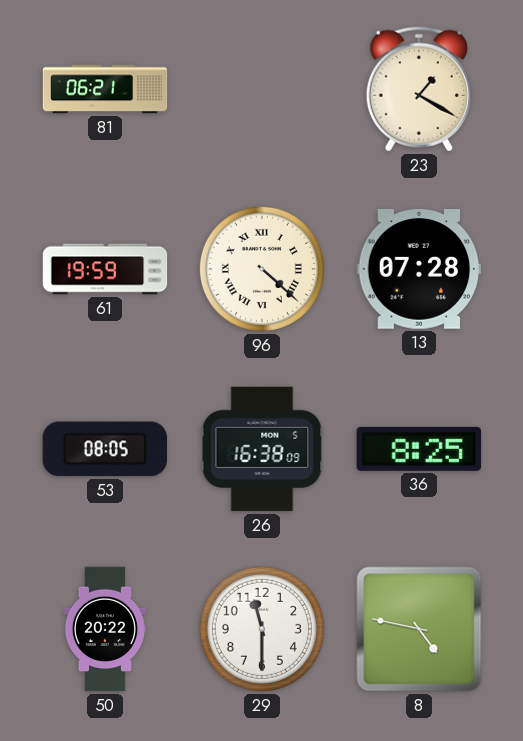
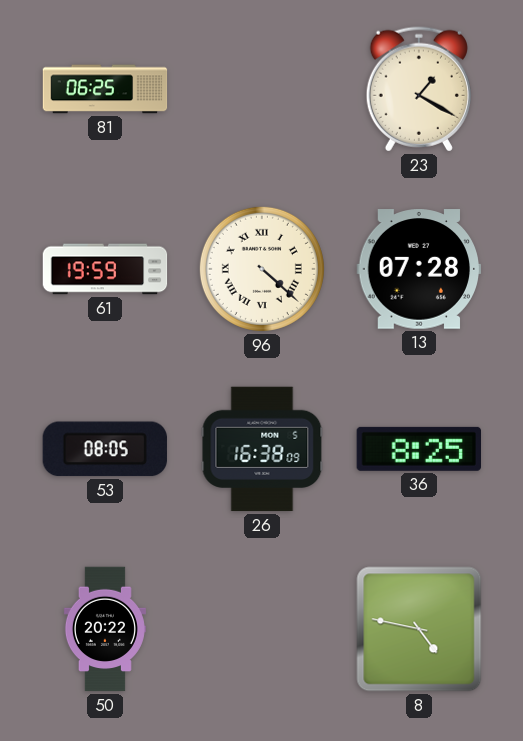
81: 06:21 -> 06:25 (105, 89)
29: 11:30 -> none (262, 629)
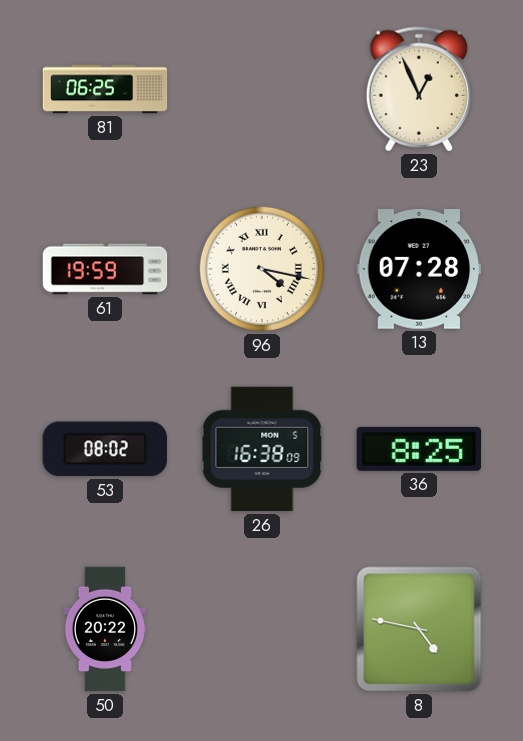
23: 1:20 -> 12:56 (419, 89)
96: 4:22 -> 4:17 (262, 269)
53: 08:05 -> 08:02 (105, 449)
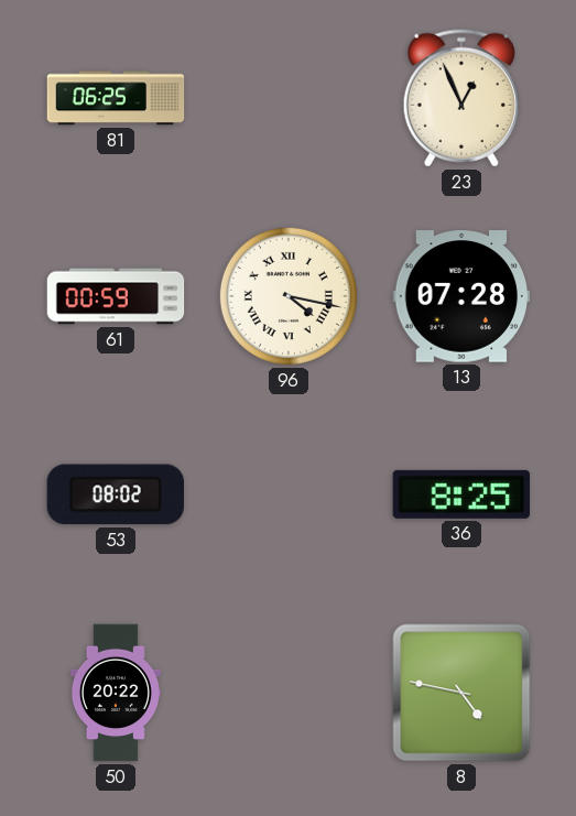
61: 19:59 -> 00:59 (116, 296)
26: 16:38 -> none (262, 449)
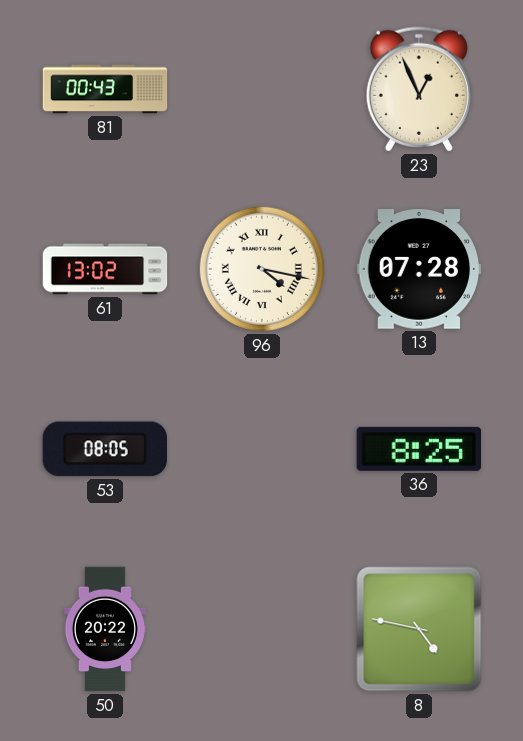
81: 06:25 -> 00:43 (105, 89)
61: 00:59 -> 13:02 (105, 269)
53: 08:02 -> 08:05 (105, 449)
